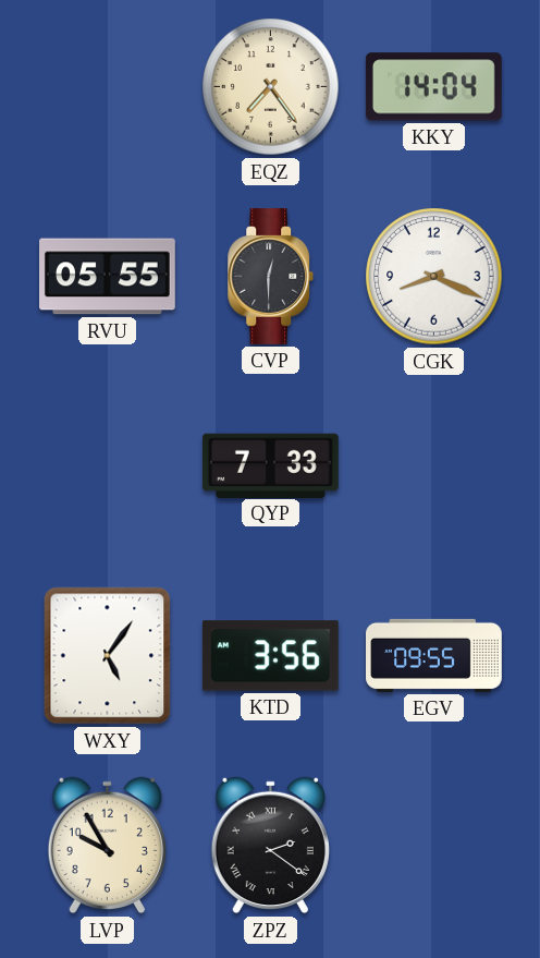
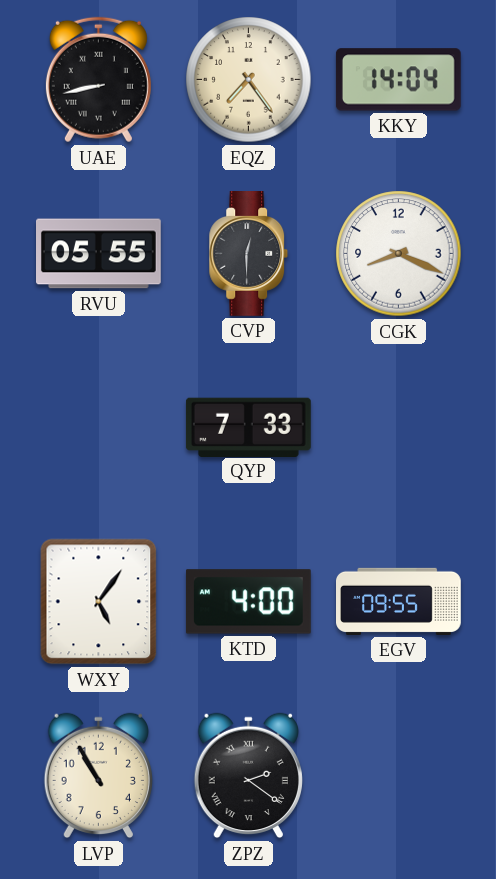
UAE: none -> 8:43 (98, 80)
KTD: 3:56 -> 4:00 (248, 602)
LVP: 9:55 -> 10:55 (98, 776)
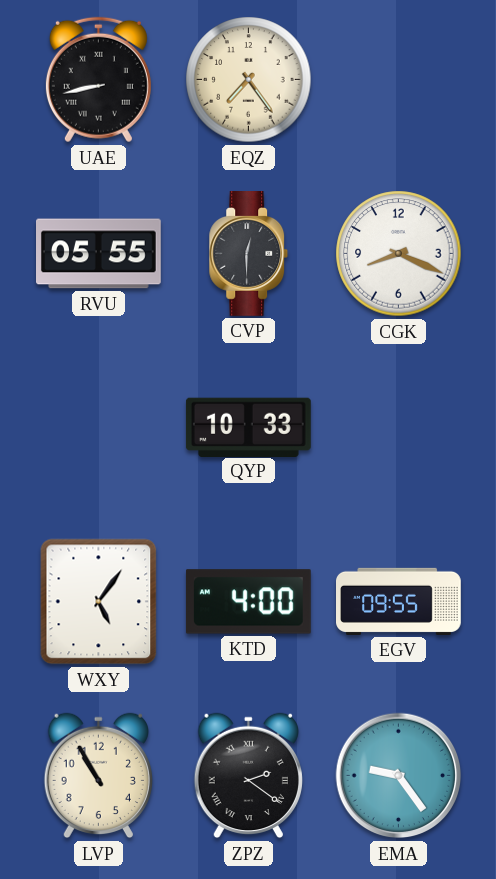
KKY: 14:04 -> none (398, 80)
QYP: 7:33 -> 10:33 (248, 427)
EMA: none -> 9:24 (399, 776)
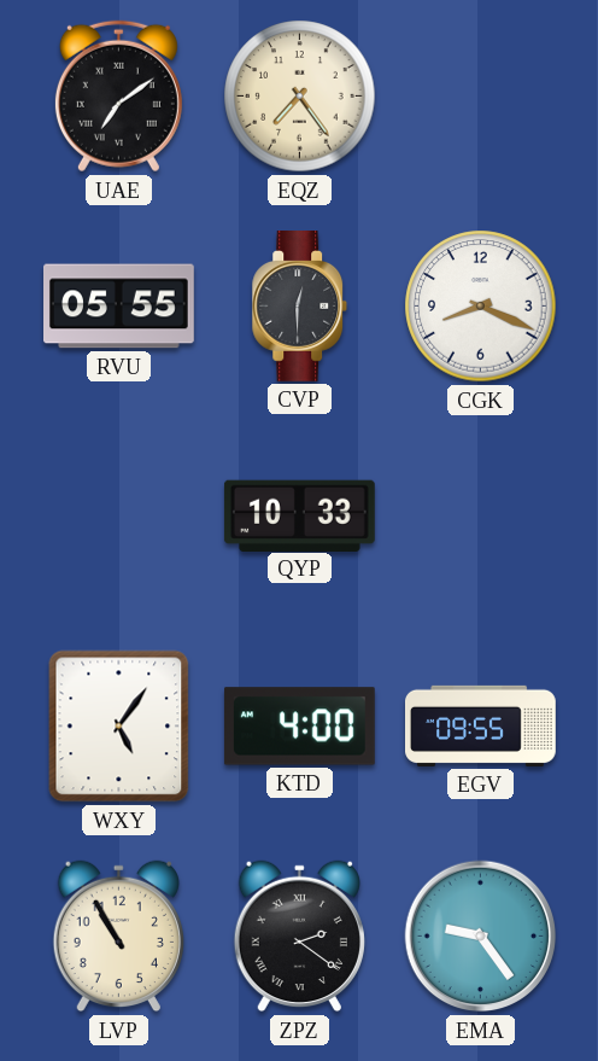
UAE: 8:43 -> 7:09 (118, 97)
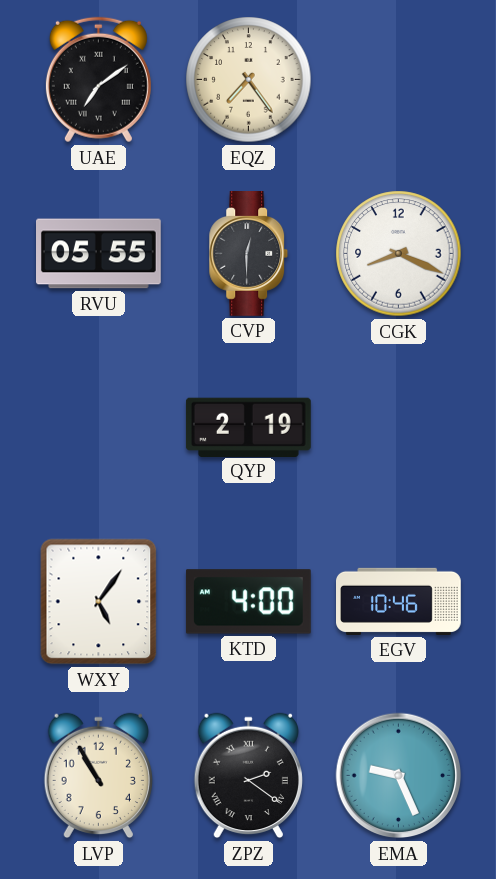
QYP: 10:33 -> 2:19 (248, 427)
EGV: 09:55 -> 10:46 (399, 601)
EMA: 9:24 -> 9:26 (399, 776)
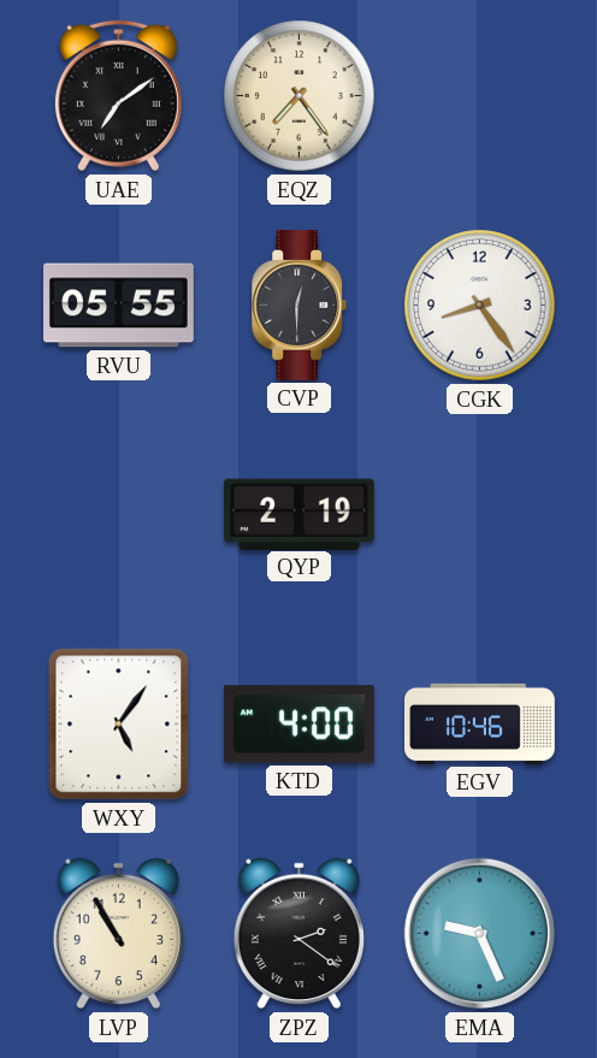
CGK: 8:19 -> 8:24 (480, 306)
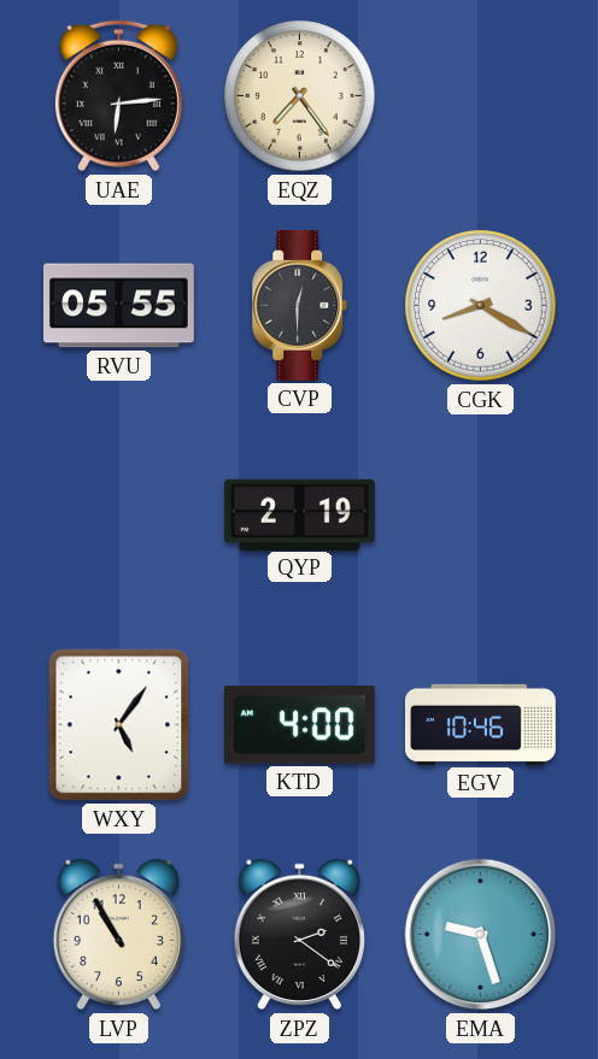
UAE: 7:09 -> 6:14 (118, 96)
CGK: 8:24 -> 8:20 (481, 306)
EMA: 9:26 -> 9:27 (481, 935)
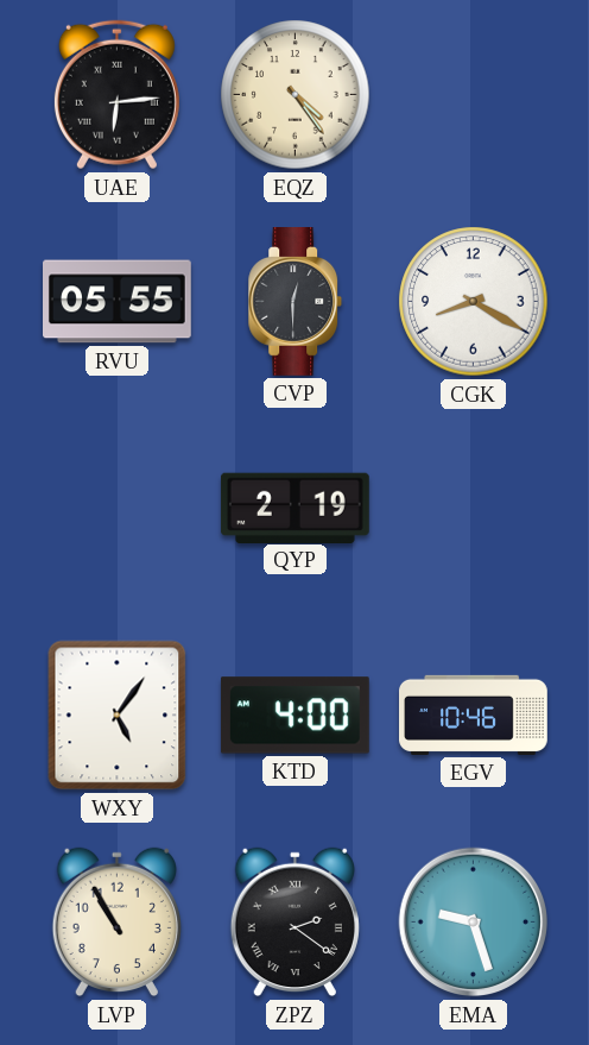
EQZ: 7:24 -> 4:24 (296, 95)
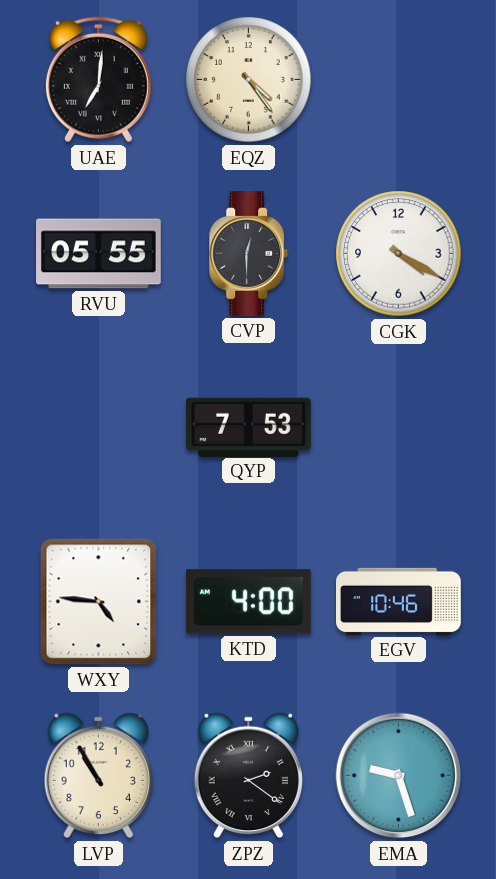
UAE: 6:14 -> 7:01 (98, 80)
CGK: 8:20 -> 4:20 (399, 254)
QYP: 2:19 -> 7:53 (248, 427)
WXY: 5:06 -> 4:46 (99, 602)
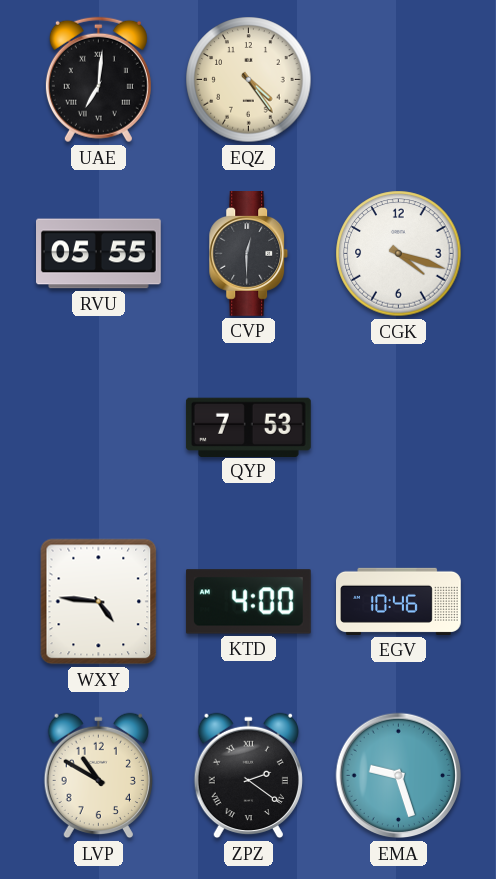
CGK: 4:20 -> 4:18 (399, 254)
LVP: 10:55 -> 10:50 (98, 776)
